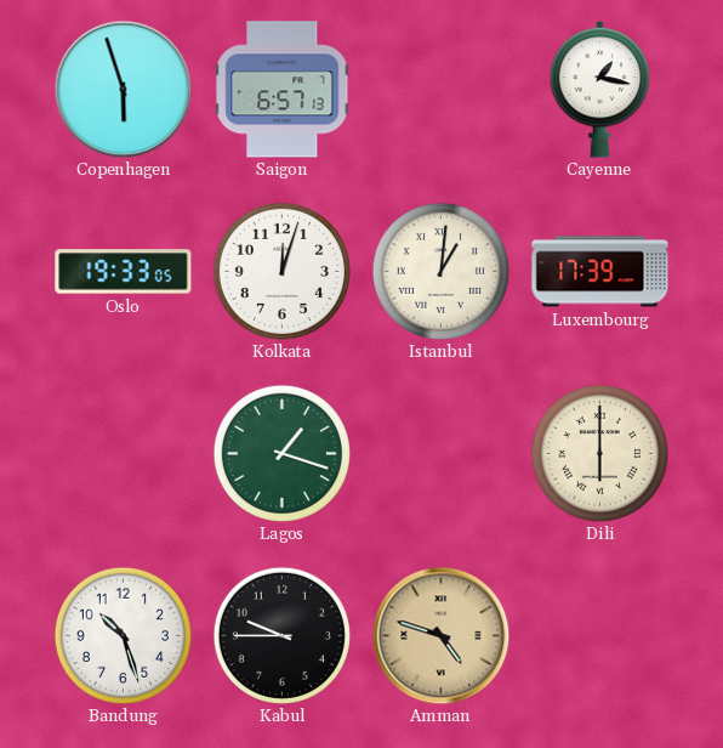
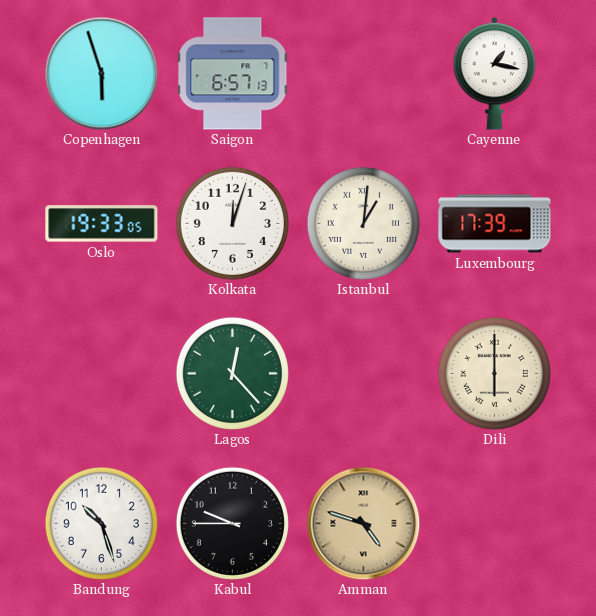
Lagos: 1:18 -> 12:23 (232, 373)
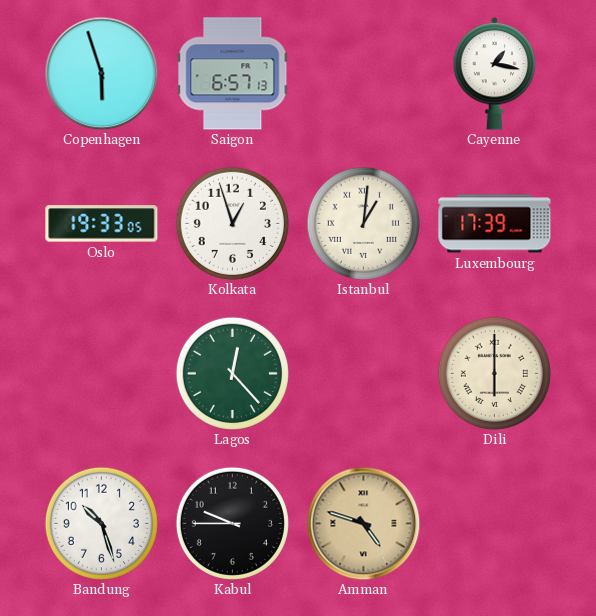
Kolkata: 12:03 -> 12:57 (232, 223)
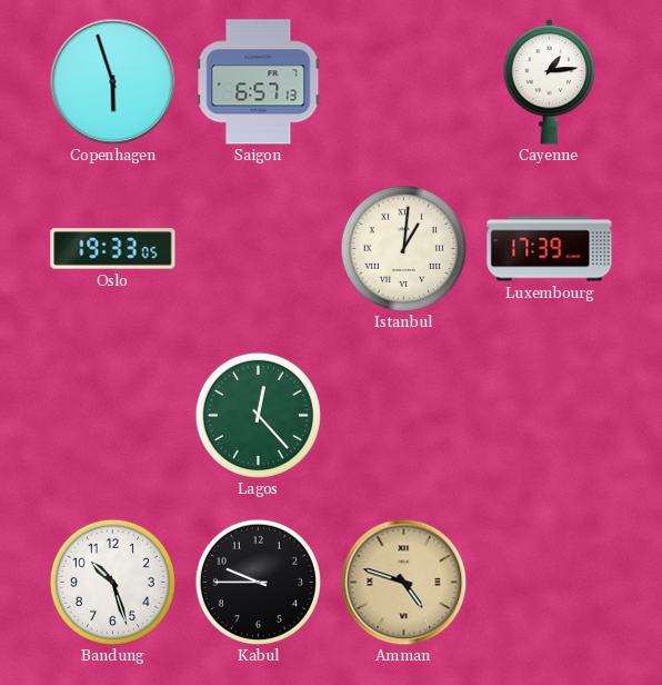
Cayenne: 1:17 -> 1:14 (550, 81)
Kolkata: 12:57 -> none (232, 223)
Dili: 6:00 -> none (494, 373)
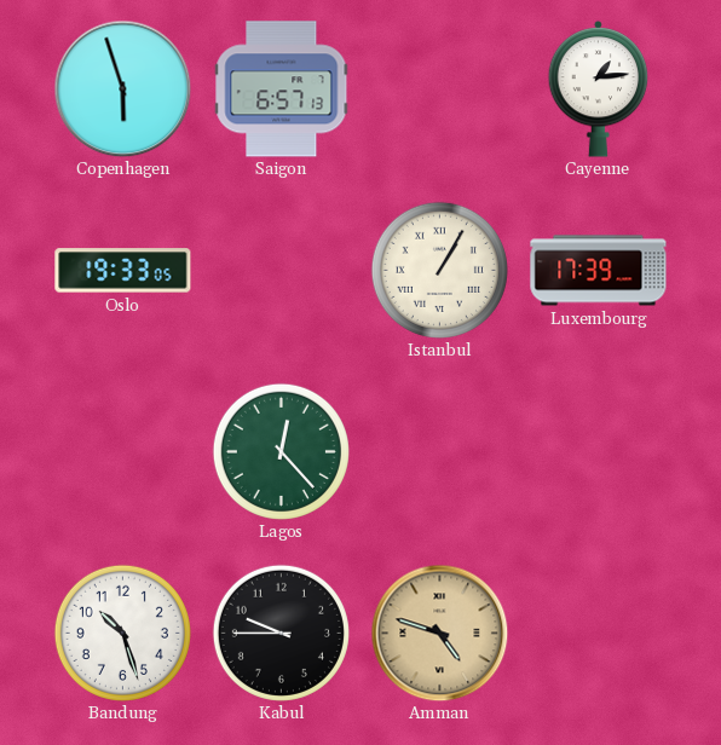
Istanbul: 1:01 -> 1:05 (439, 270)
